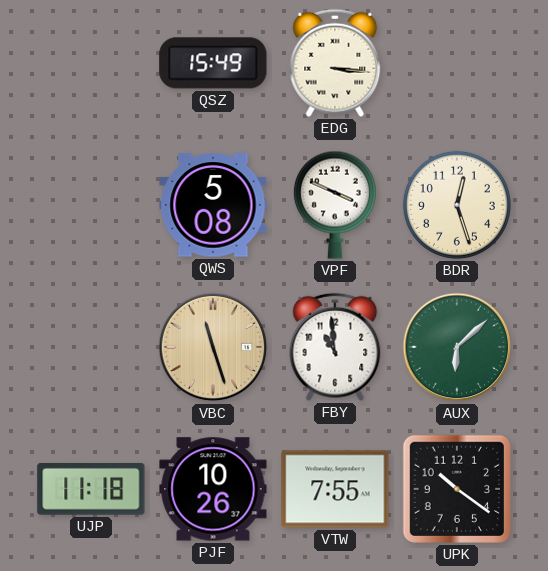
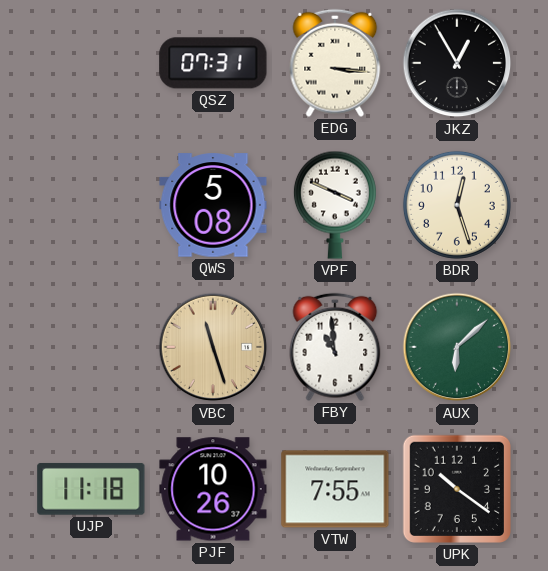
QSZ: 15:49 -> 07:31 (213, 63)
JKZ: none -> 12:55 (457, 63)
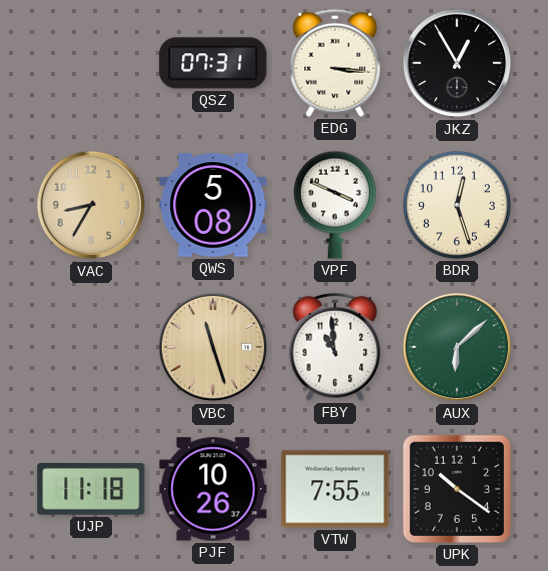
VAC: none -> 8:35 (91, 205)
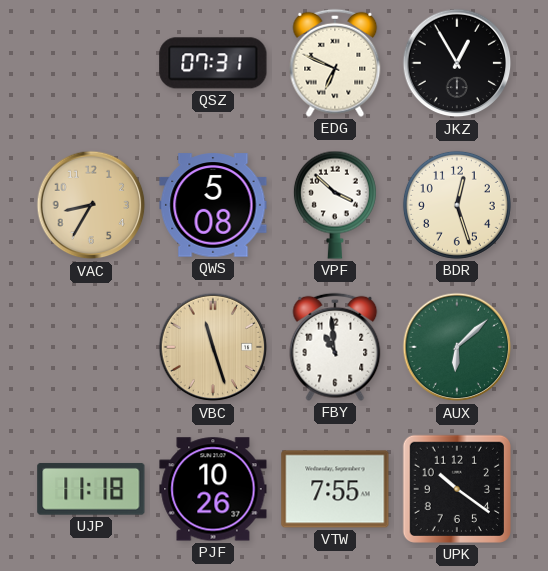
EDG: 3:16 -> 6:49 (335, 63)
VPF: 3:49 -> 3:52 (335, 205)
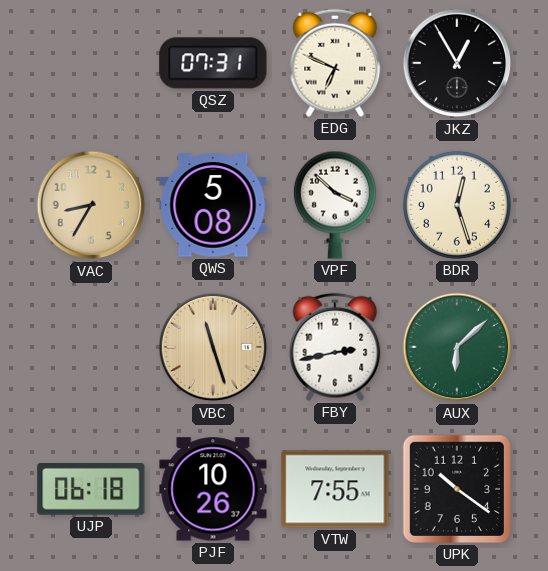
FBY: 10:59 -> 2:43 (335, 347)
UJP: 11:18 -> 06:18 (91, 489)
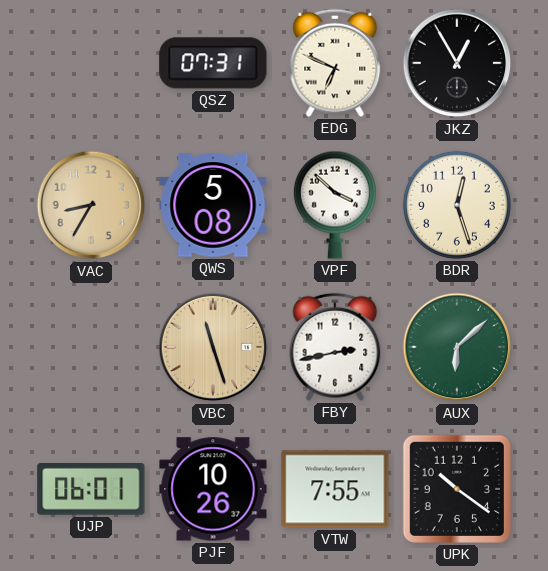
UJP: 06:18 -> 06:01 (91, 489)
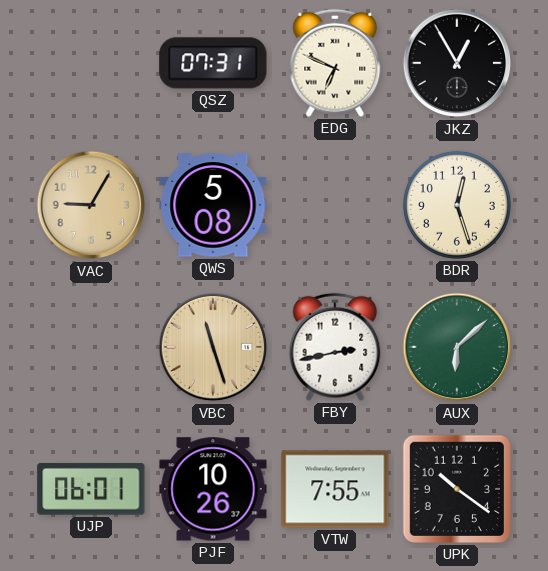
VAC: 8:35 -> 9:05 (91, 205)
VPF: 3:52 -> none (335, 205)
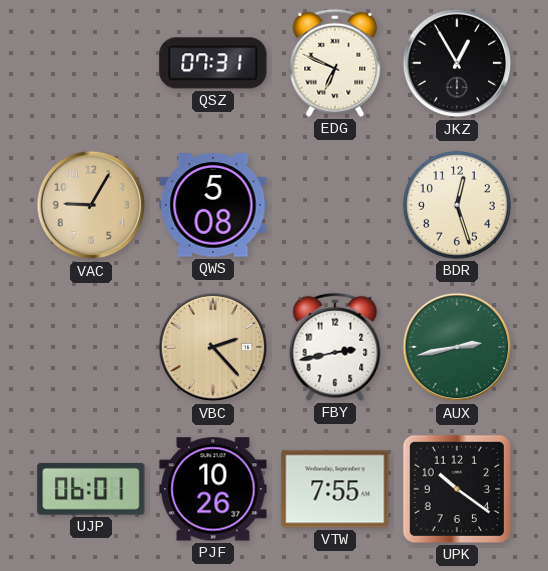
VBC: 11:27 -> 2:23 (213, 347)
AUX: 6:08 -> 2:43 (457, 347)
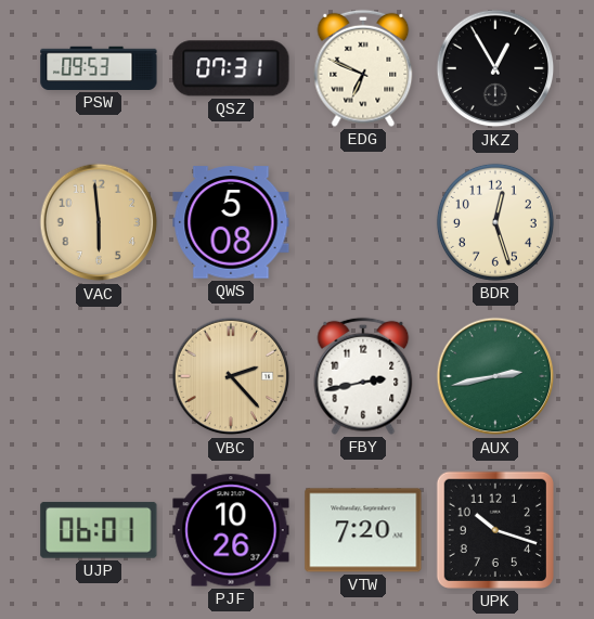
PSW: none -> 09:53 (99, 68)
VAC: 9:05 -> 5:59 (99, 222)
VTW: 7:55 -> 7:20 (363, 530)
UPK: 10:21 -> 10:18 (495, 530)
